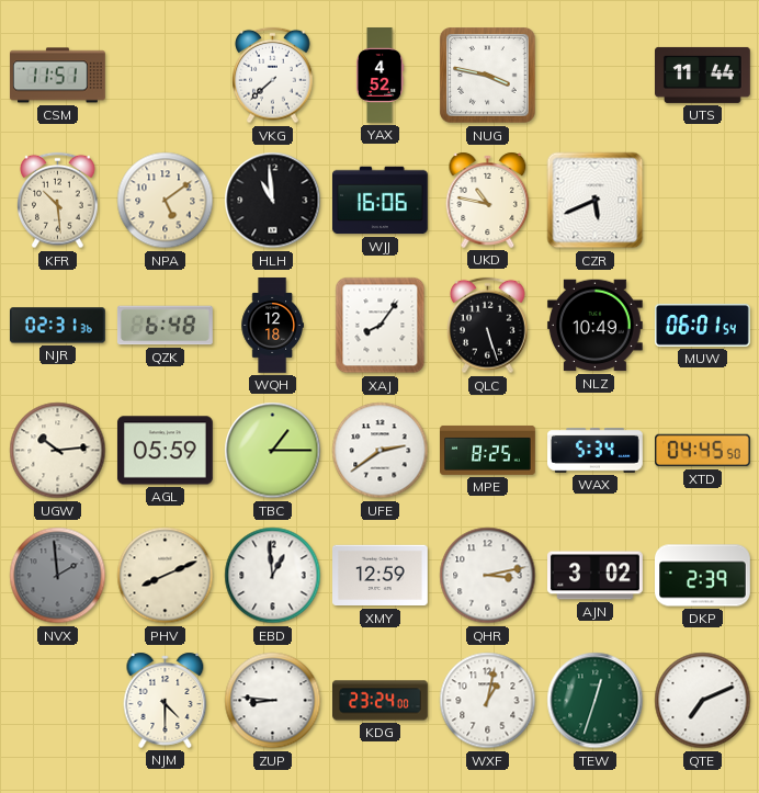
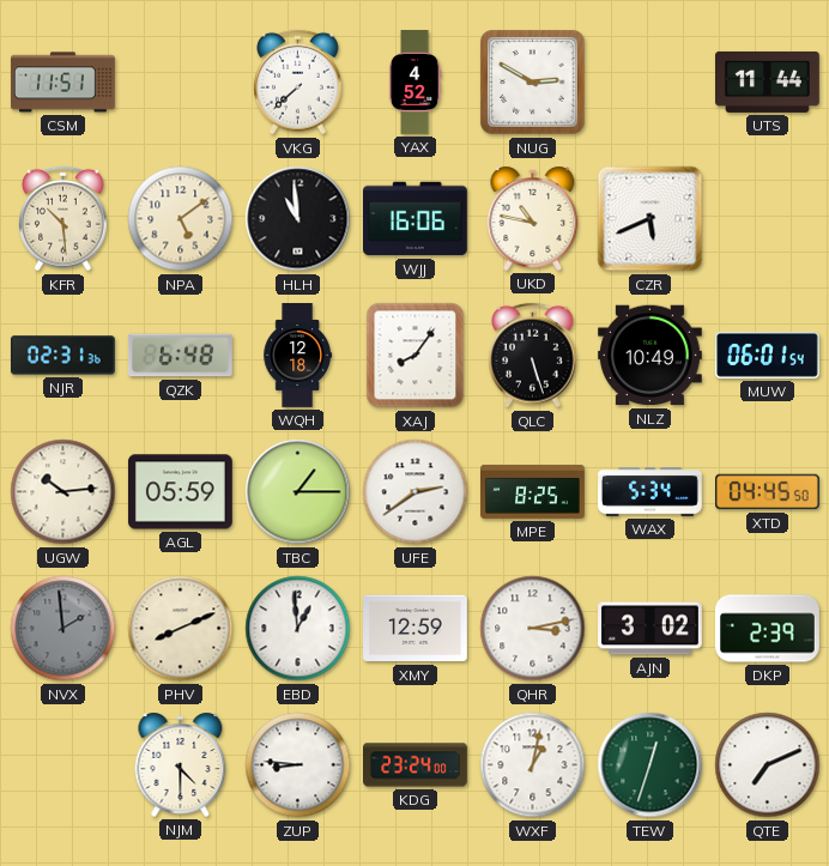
NUG: 3:47 -> 2:50 (533, 83)
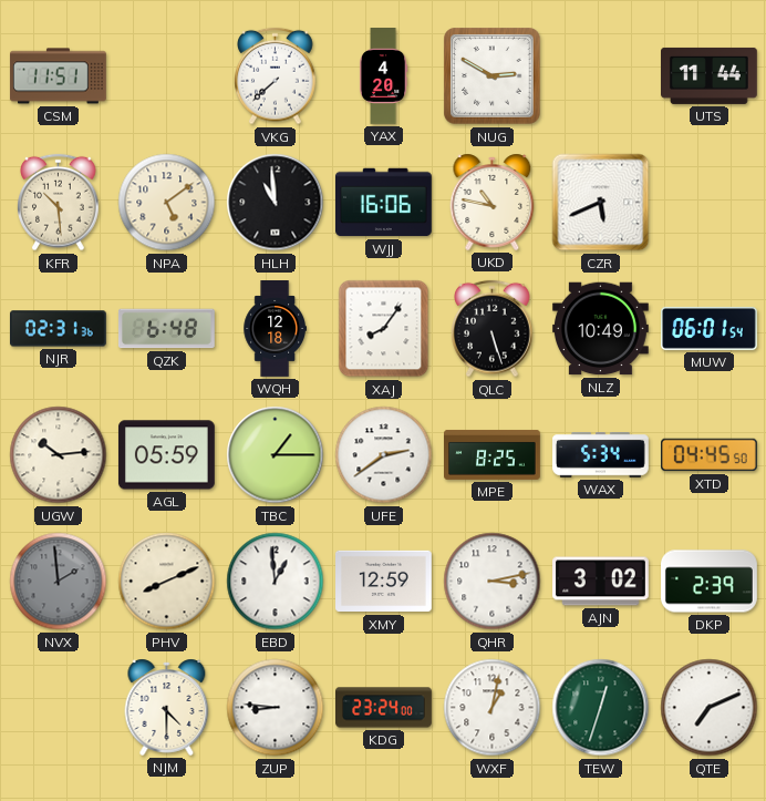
YAX: 4:52 -> 4:20 (383, 76)
